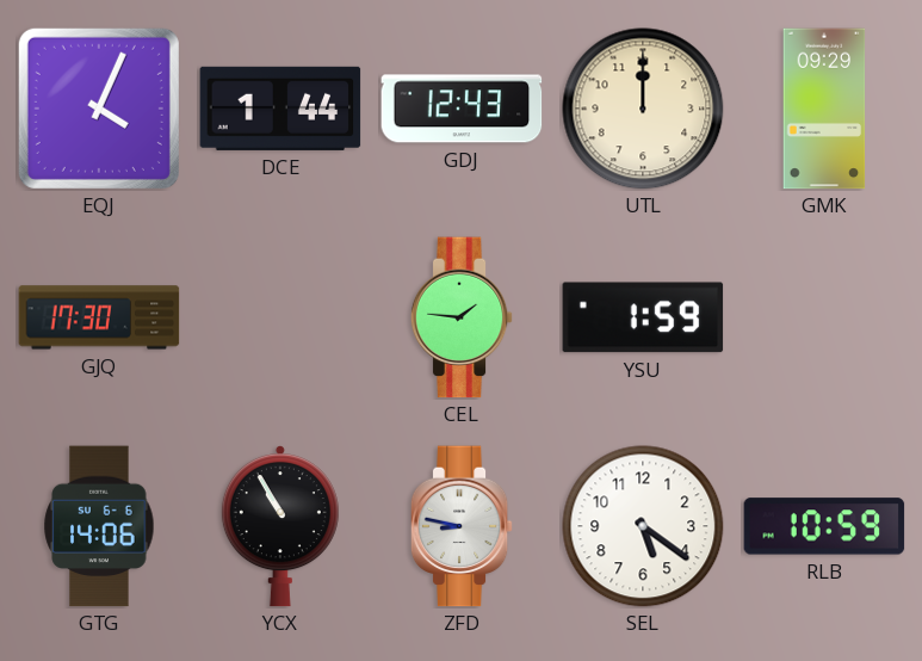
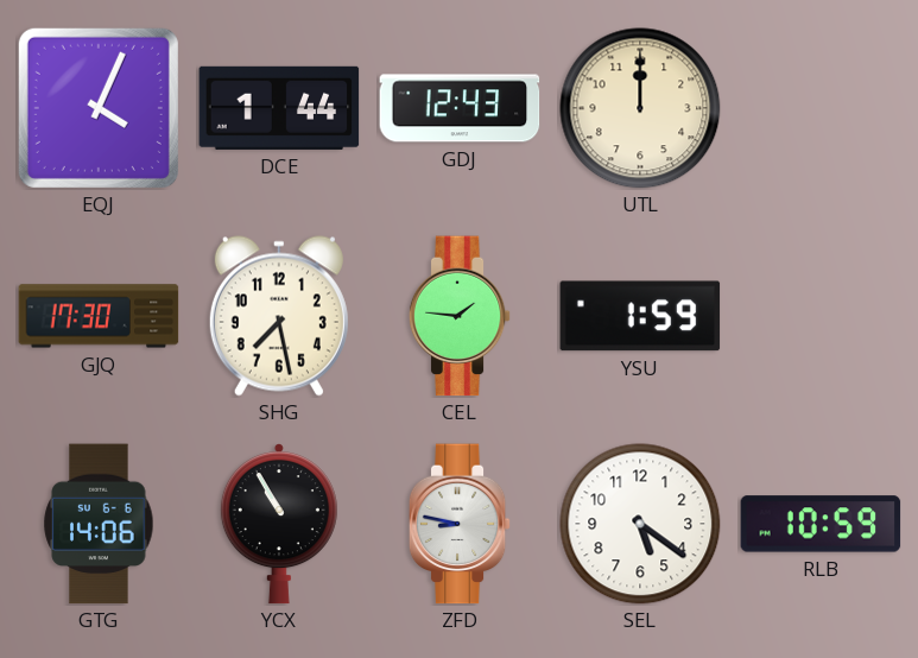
GMK: 09:29 -> none (824, 109)
SHG: none -> 7:28 (279, 316)
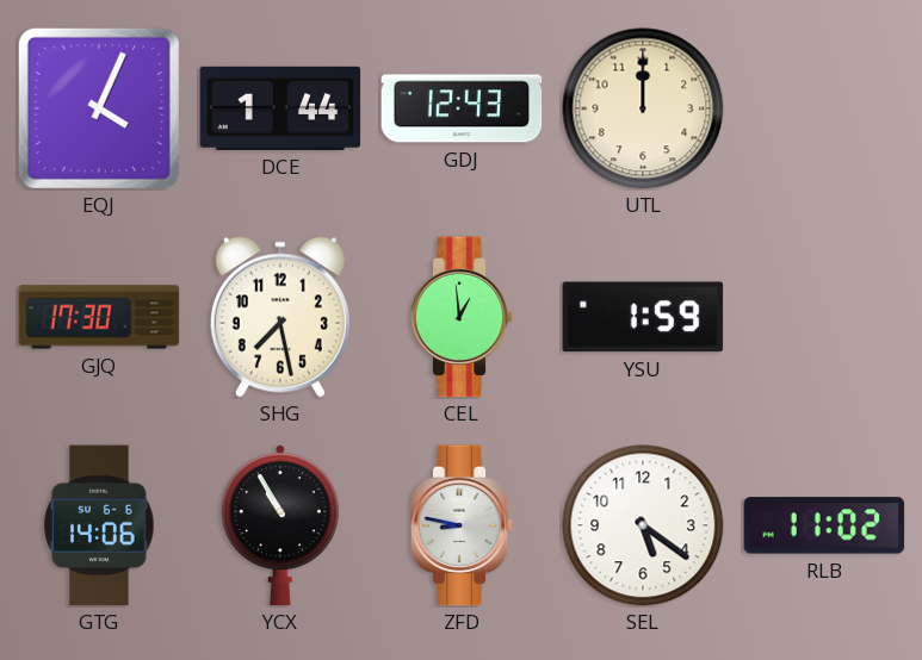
CEL: 1:46 -> 12:59 (462, 317)
RLB: 10:59 -> 11:02 (824, 525)
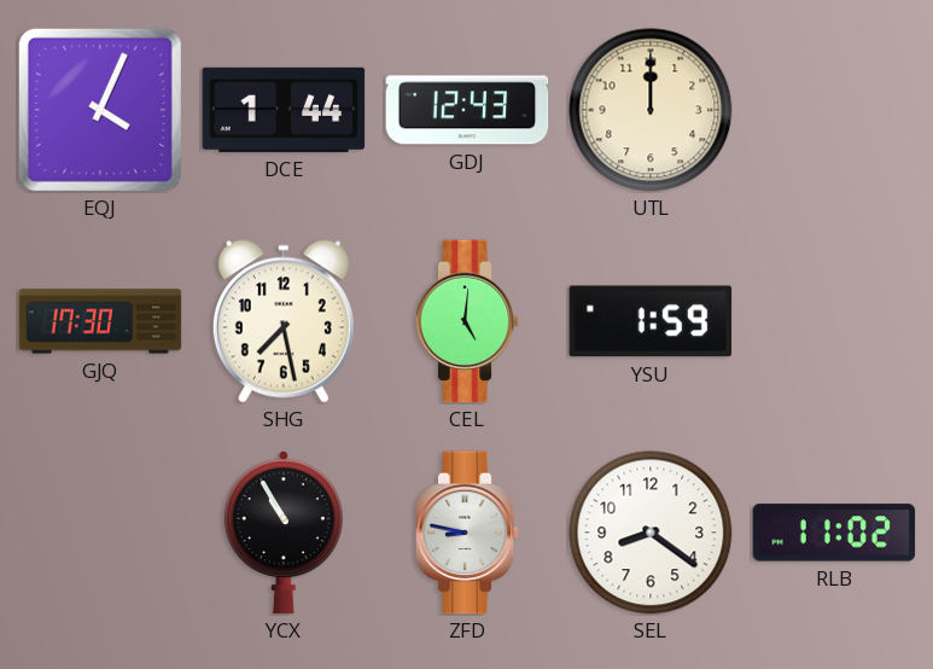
CEL: 12:59 -> 5:01 (467, 321)
GTG: 14:06 -> none (99, 525)
SEL: 5:21 -> 8:21 (651, 533)
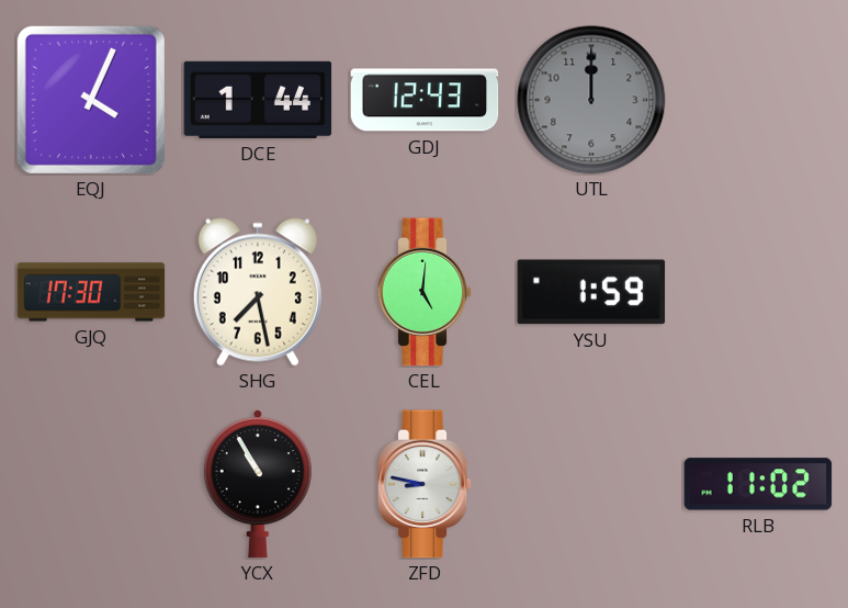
UTL dial: cream -> grey (591, 100)
SEL: 8:21 -> none (651, 533)
